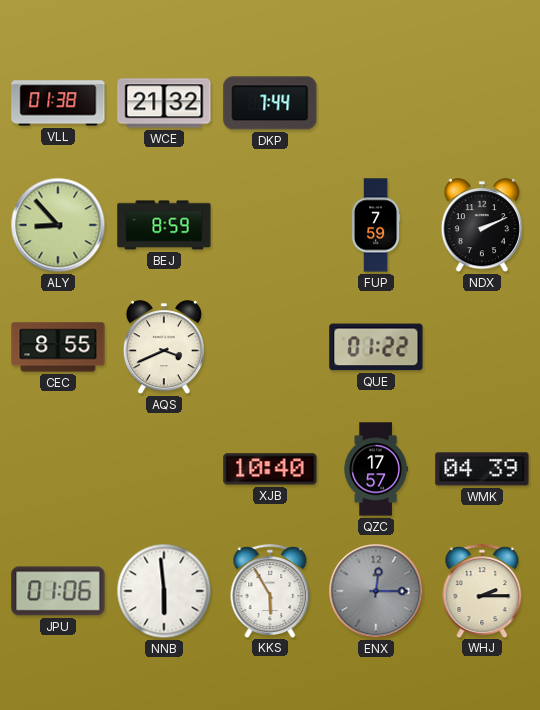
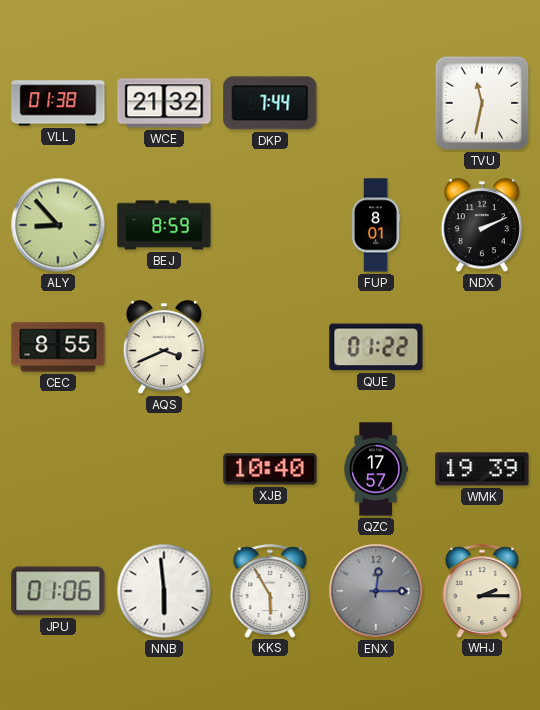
TVU: none -> 11:32 (482, 103)
FUP: 7:59 -> 8:01 (376, 225)
WMK: 04:39 -> 19:39 (482, 469)
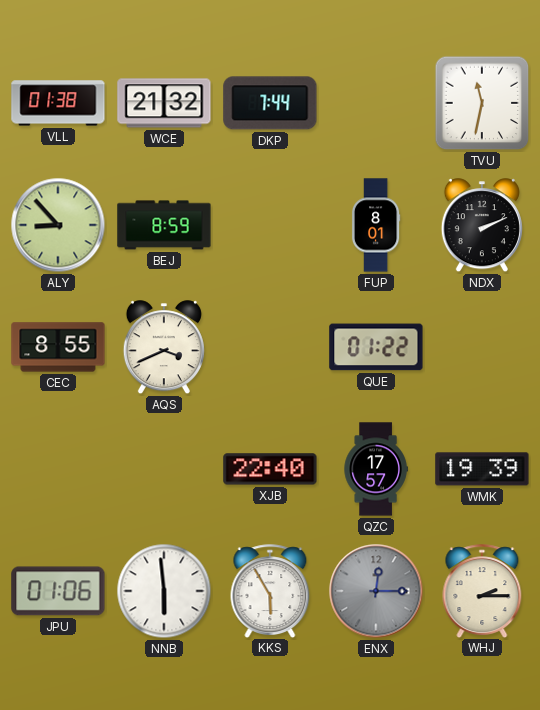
XJB: 10:40 -> 22:40 (270, 469)
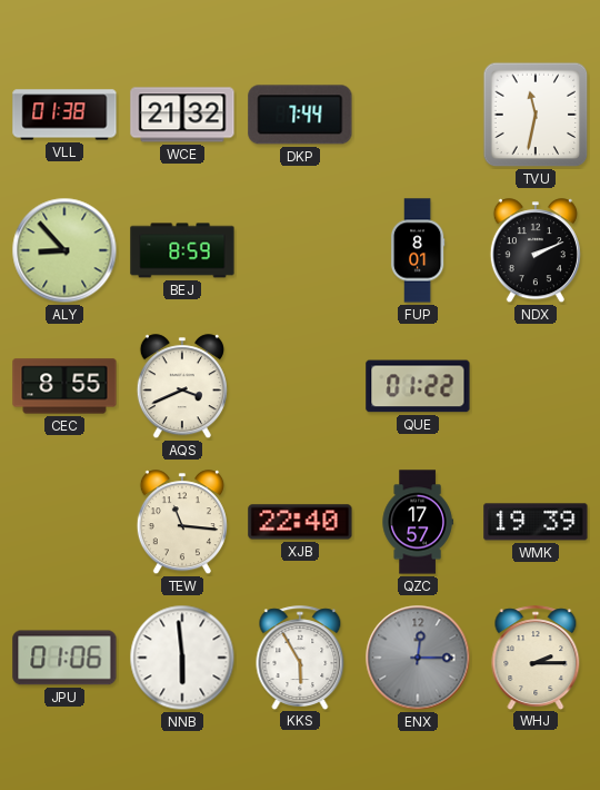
TEW: none -> 11:16 (182, 523)
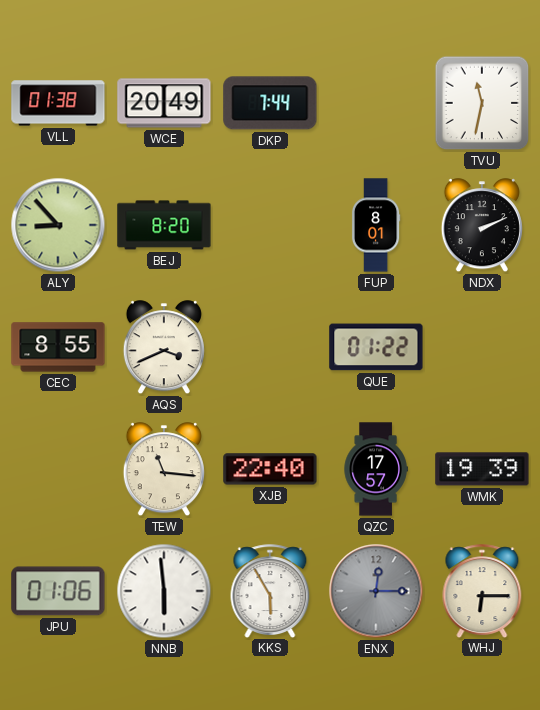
WCE: 21:32 -> 20:49 (164, 103)
BEJ: 8:59 -> 8:20 (164, 225)
WHJ: 2:15 -> 6:15 (482, 591)
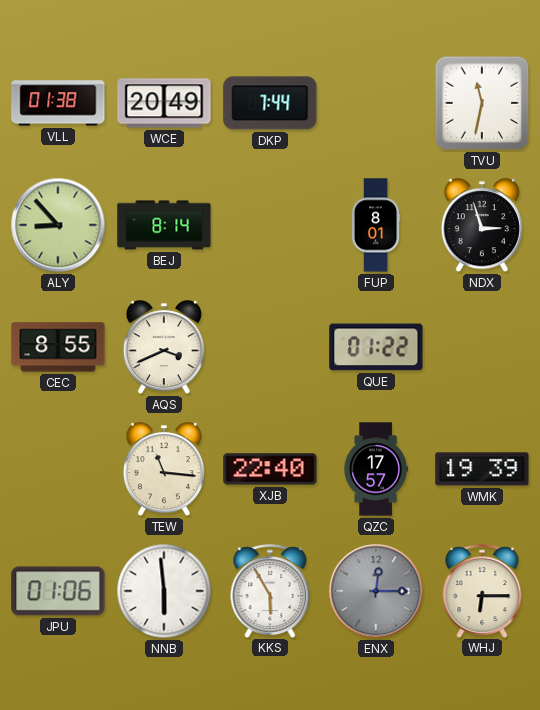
BEJ: 8:20 -> 8:14 (164, 225)
NDX: 2:11 -> 2:57 (482, 226)
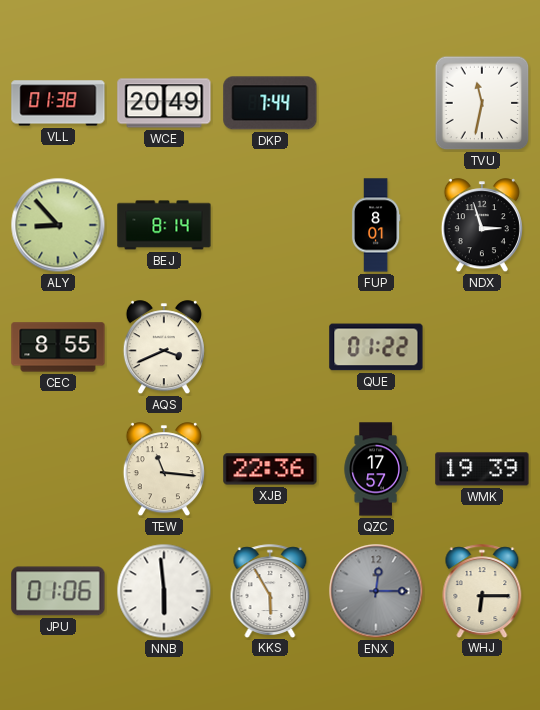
XJB: 22:40 -> 22:36 (270, 469)
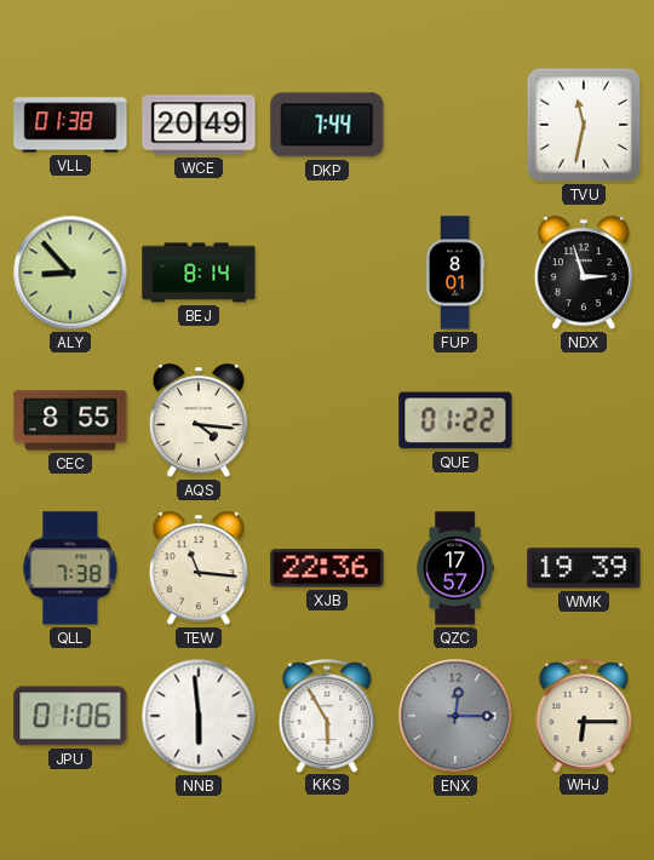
AQS: 3:41 -> 4:16 (199, 422)
QLL: none -> 7:38 (70, 568)
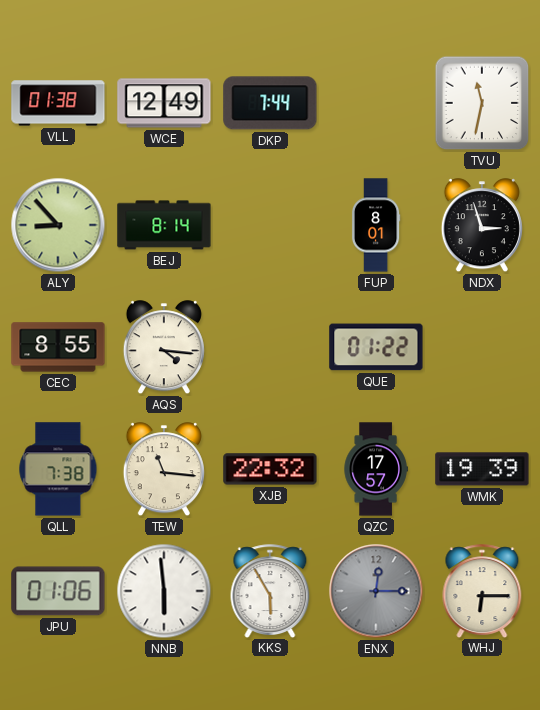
WCE: 20:49 -> 12:49 (164, 103)
XJB: 22:36 -> 22:32 (270, 469)
